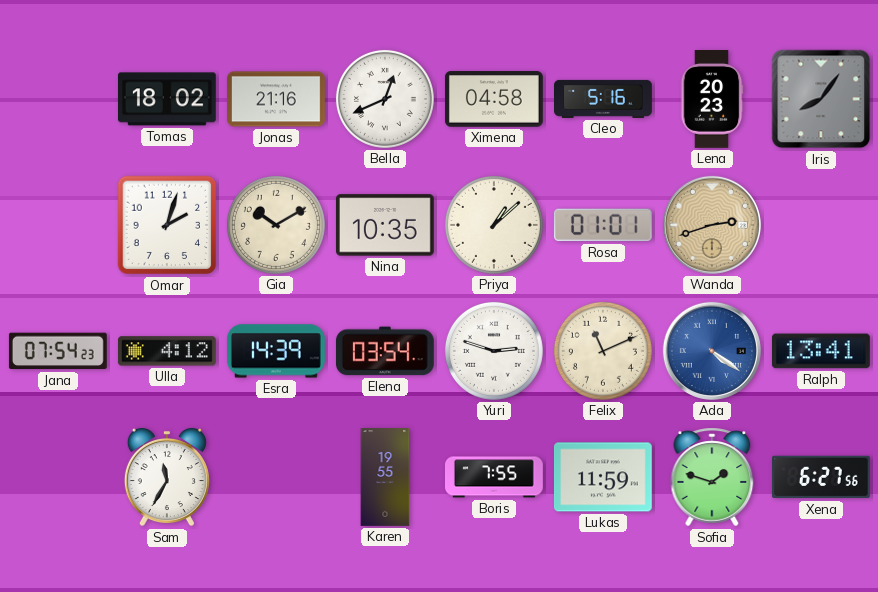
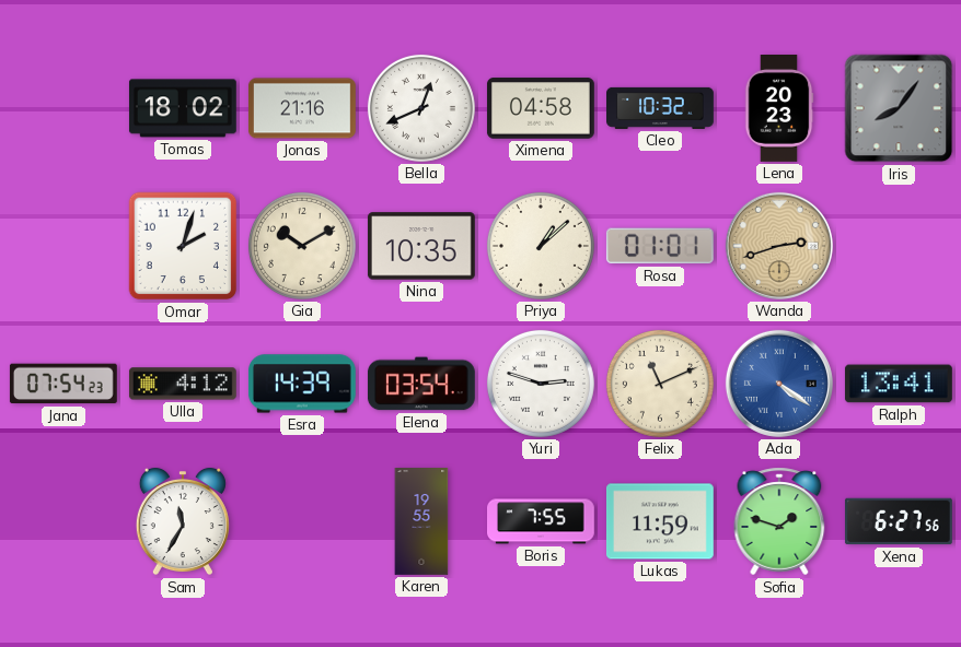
Cleo: 5:16 -> 10:32 (661, 108)
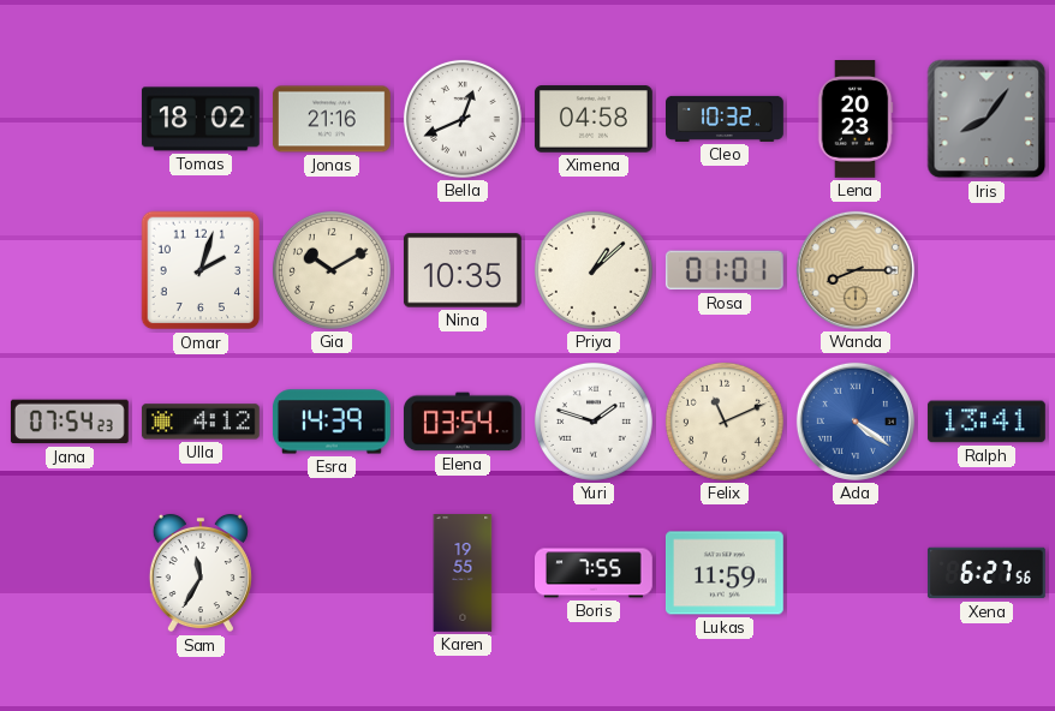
Wanda: 2:42 -> 8:15 (856, 270)
Yuri: 2:48 -> 1:48 (594, 422)
Sofia: 1:48 -> none (779, 521)
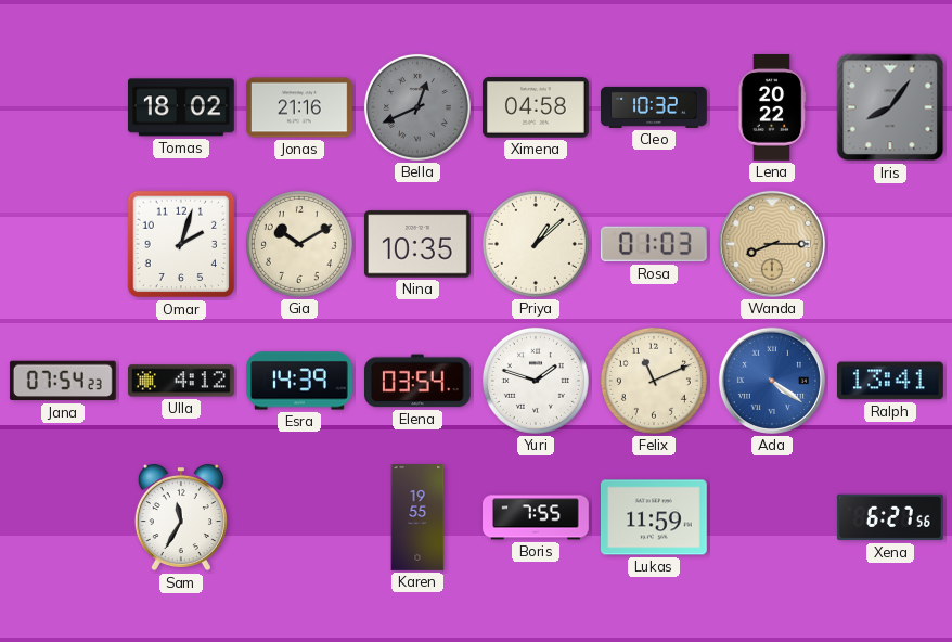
Bella dial: white -> grey (417, 107)
Lena: 20:23 -> 20:22 (772, 108)
Rosa: 01:01 -> 01:03 (654, 244)
